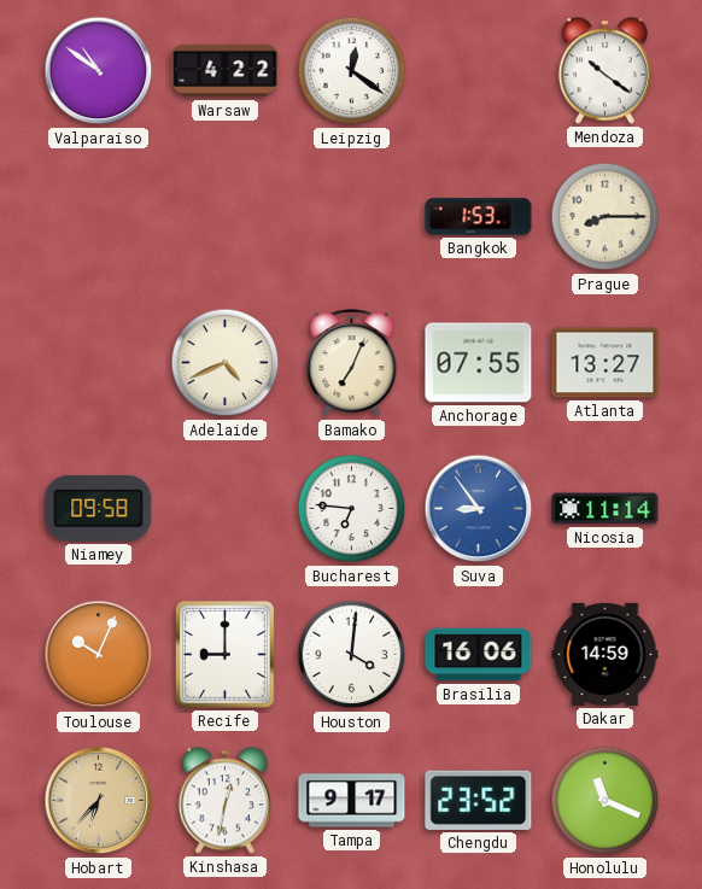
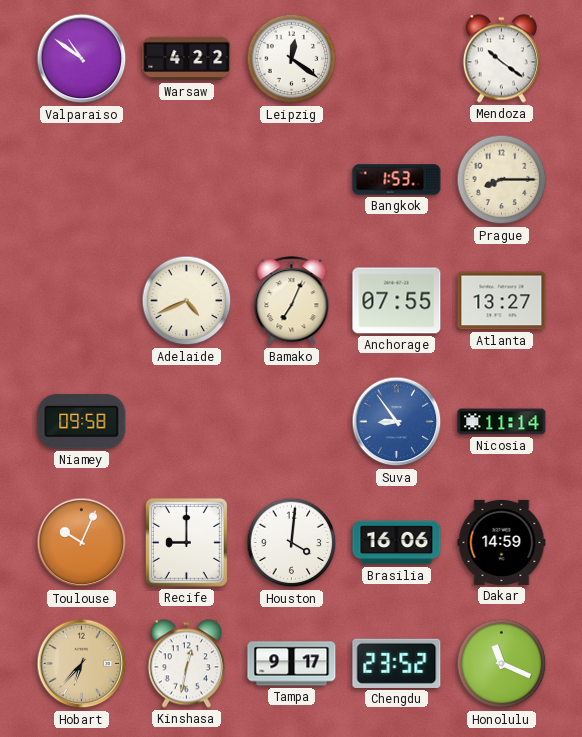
Bucharest: 6:46 -> none (352, 509)
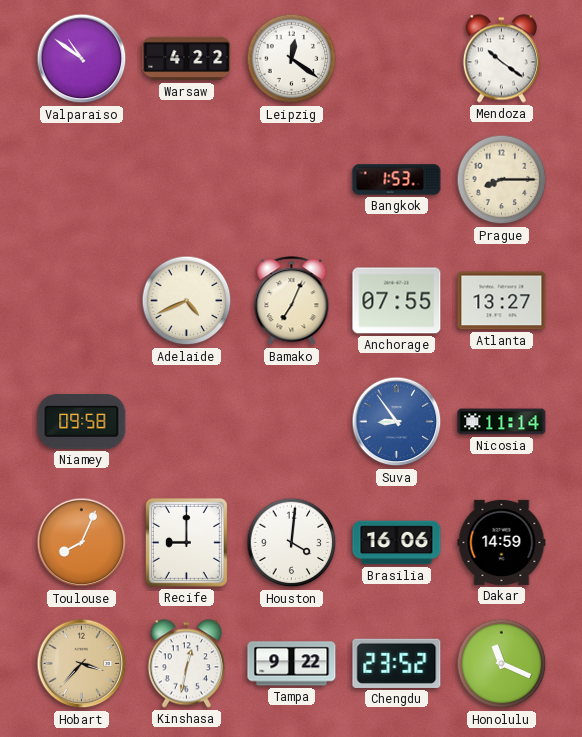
Toulouse: 10:04 -> 8:04 (82, 543)
Hobart: 6:37 -> 3:37 (82, 664)
Tampa: 9:17 -> 9:22 (292, 664)
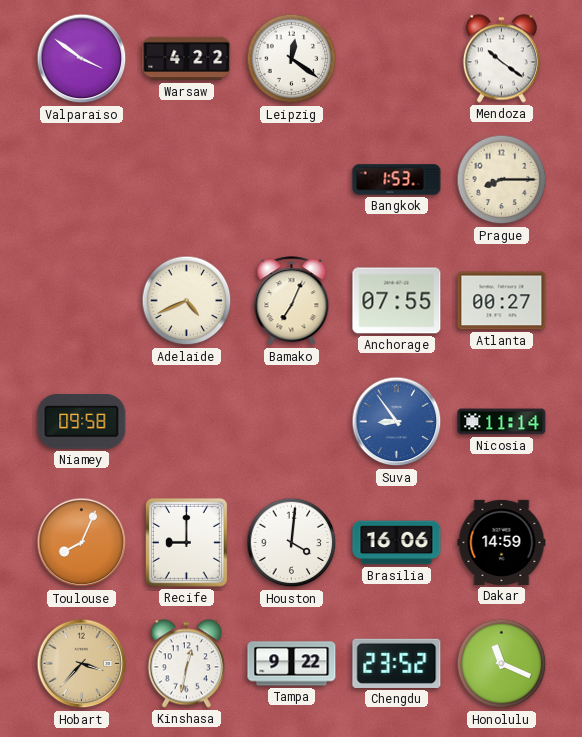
Valparaiso: 10:51 -> 3:51 (82, 59)
Atlanta: 13:27 -> 00:27 (502, 301)
